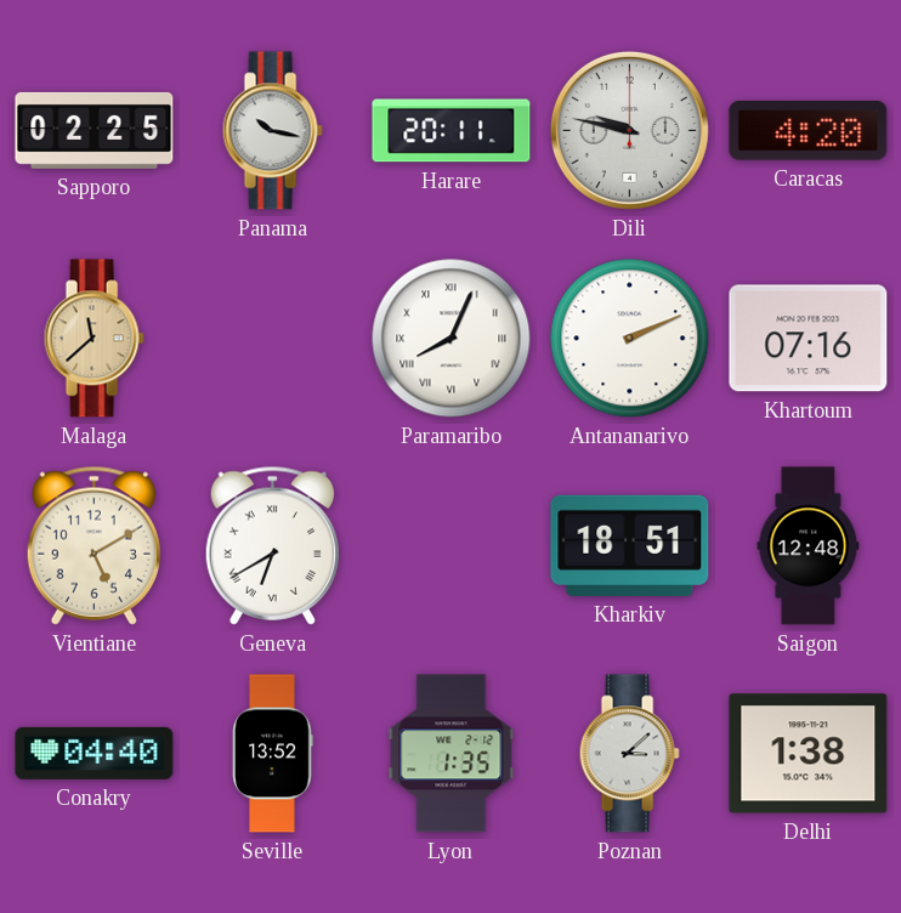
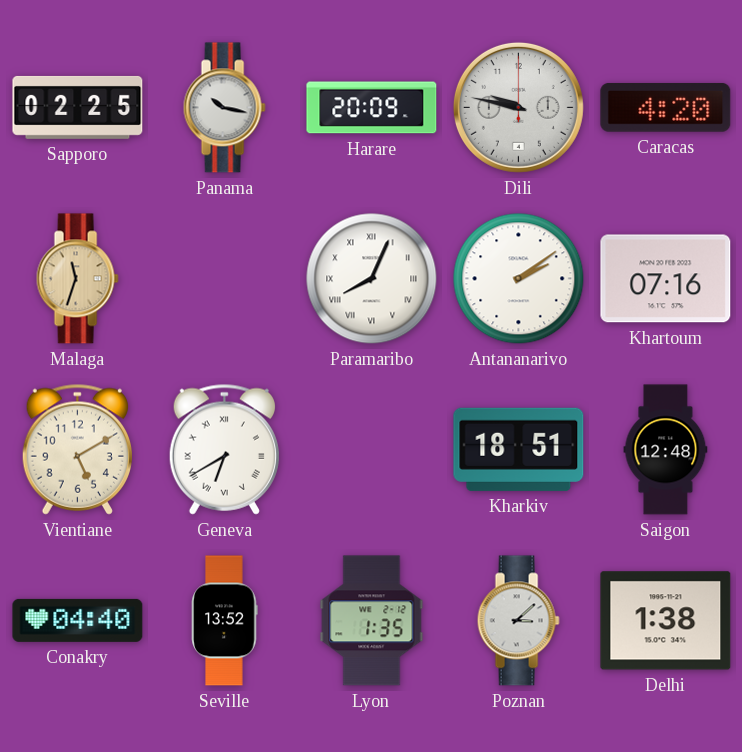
Harare: 20:11 -> 20:09 (372, 108)
Malaga: 11:38 -> 11:33 (77, 279)
Antananarivo: 2:11 -> 2:09 (519, 279)
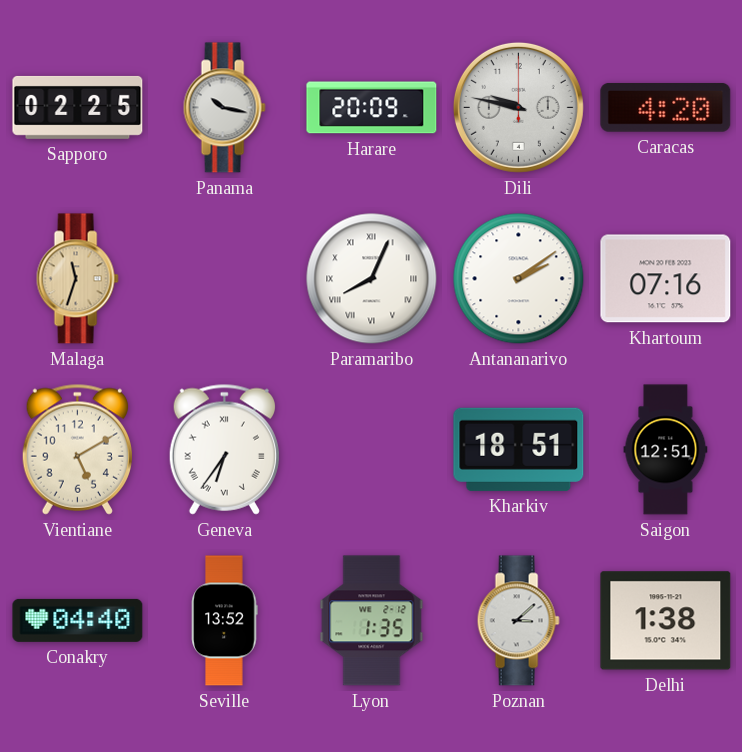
Geneva: 6:40 -> 6:36 (224, 449)
Saigon: 12:48 -> 12:51 (666, 450)
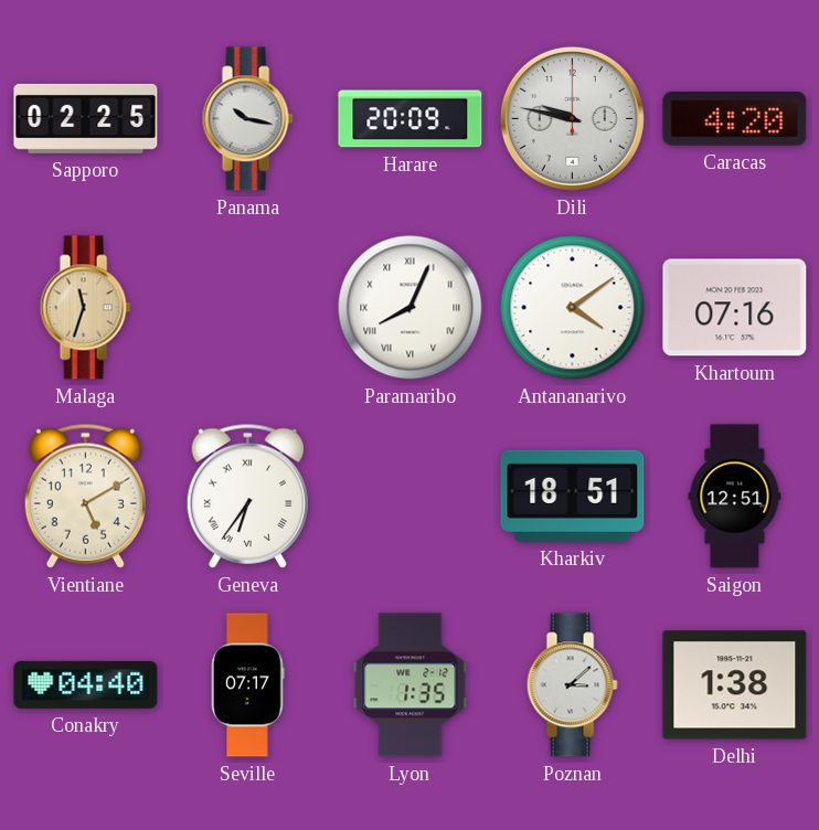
Antananarivo: 2:09 -> 4:09 (573, 308)
Seville: 13:52 -> 07:17 (248, 685)
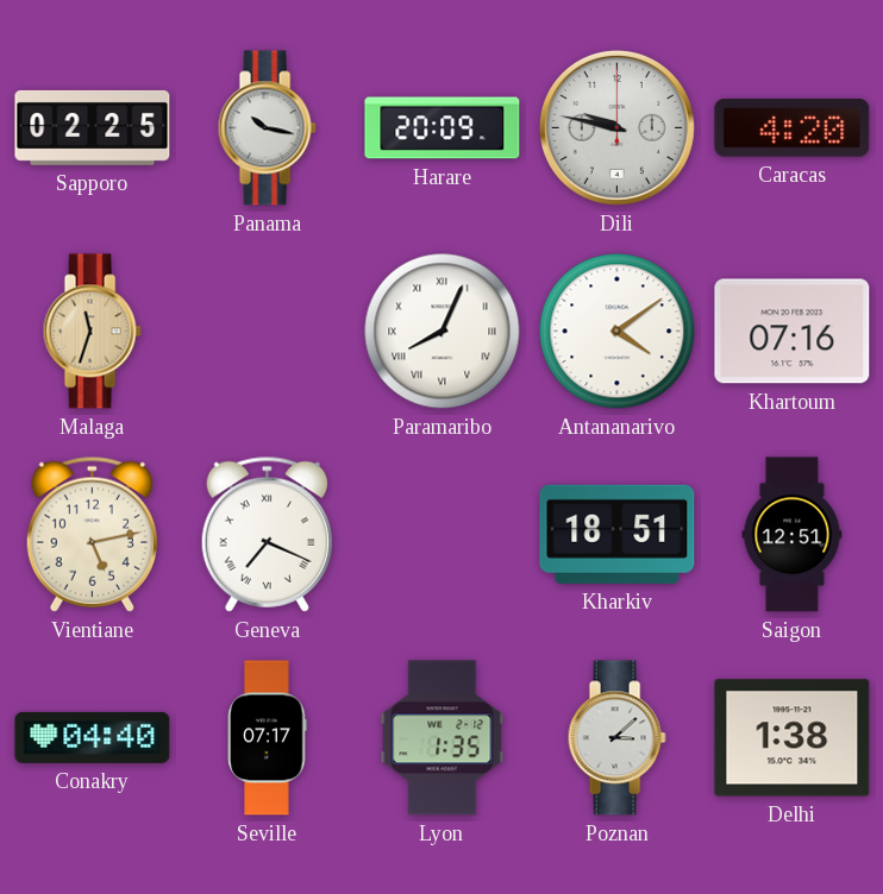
Vientiane: 5:10 -> 5:13 (92, 534)
Geneva: 6:36 -> 7:19 (267, 534)
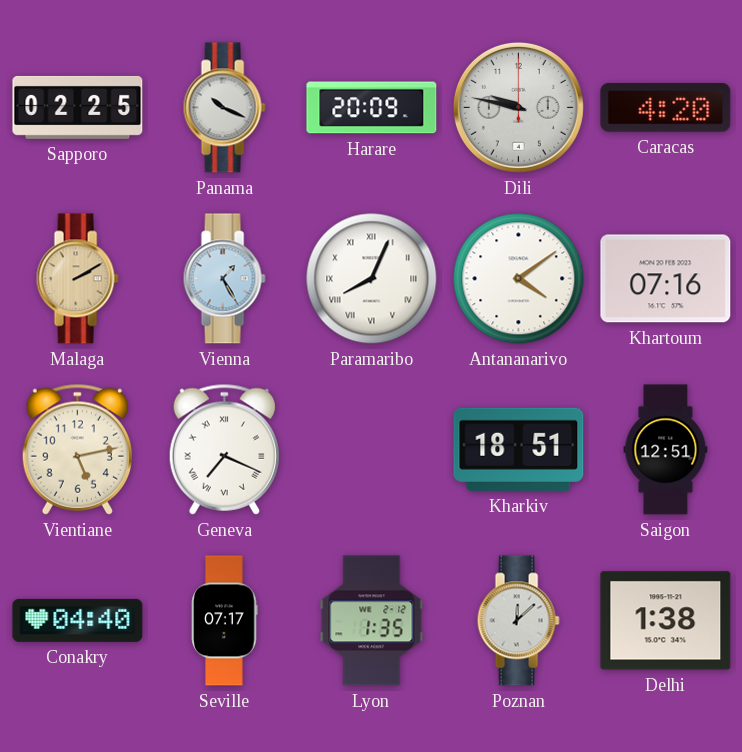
Panama: 10:17 -> 10:19 (224, 108)
Malaga: 11:33 -> 2:10 (77, 279)
Vienna: none -> 1:25 (224, 279)
Poznan: 3:08 -> 12:08 (518, 621)
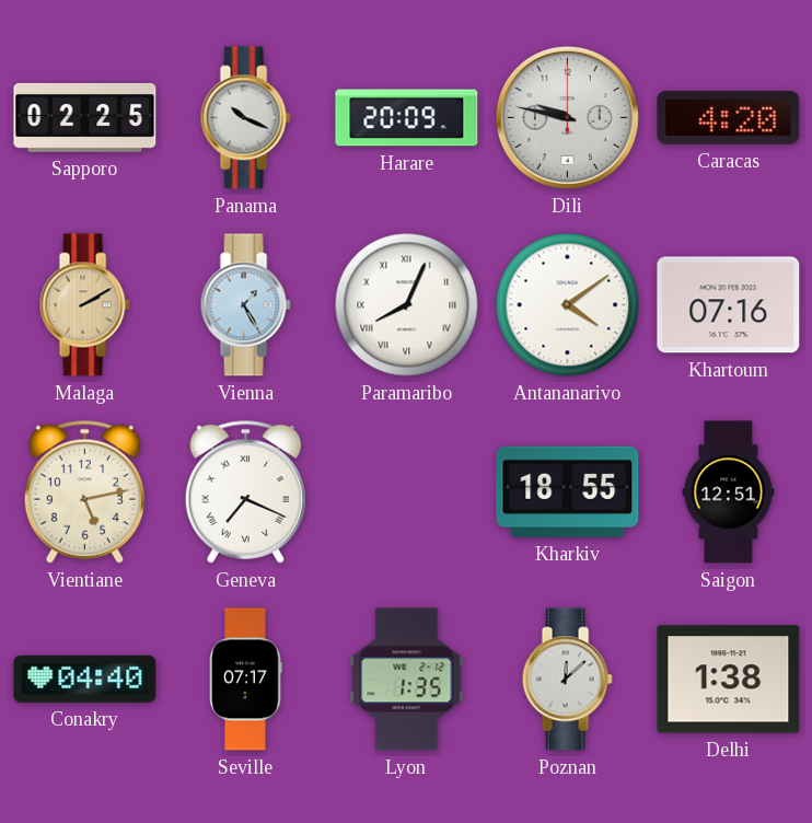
Kharkiv: 18:51 -> 18:55 (568, 491)
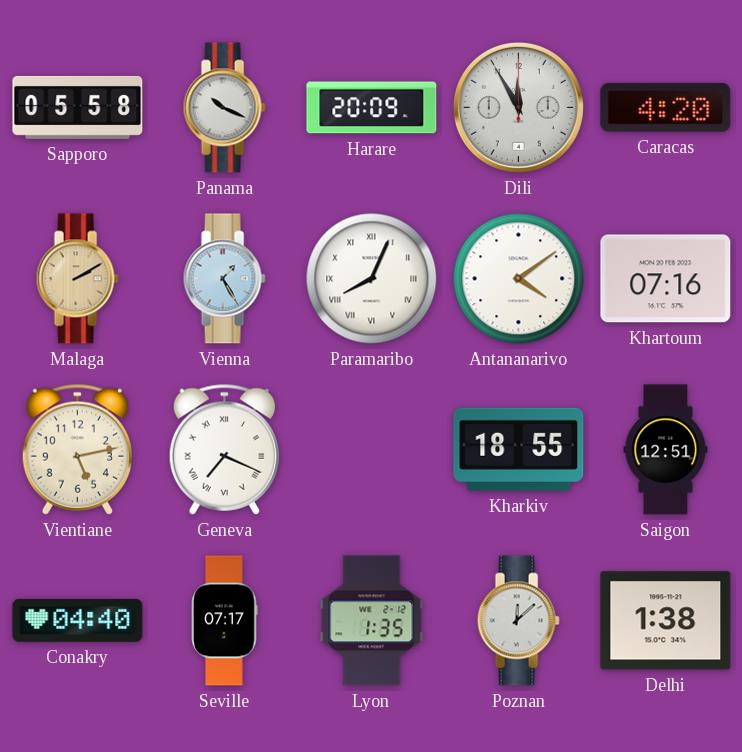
Sapporo: 02:25 -> 05:58 (78, 107)
Dili: 9:47 -> 11:55 (518, 107)
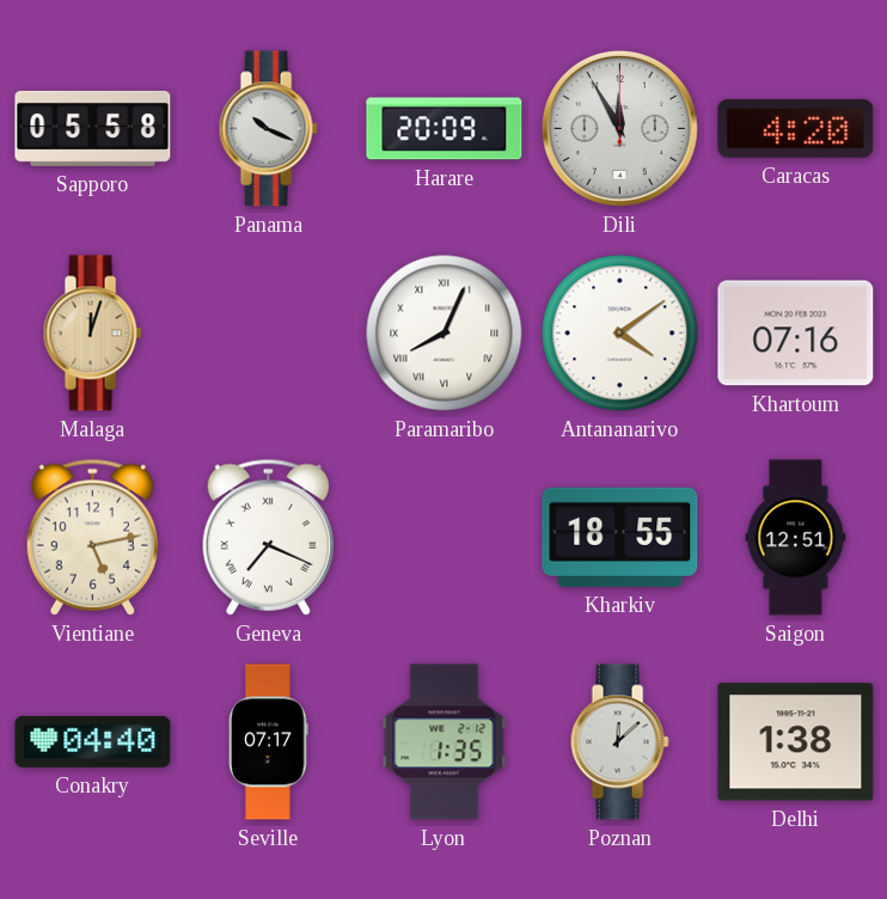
Malaga: 2:10 -> 12:03 (92, 334)
Vienna: 1:25 -> none (224, 279)
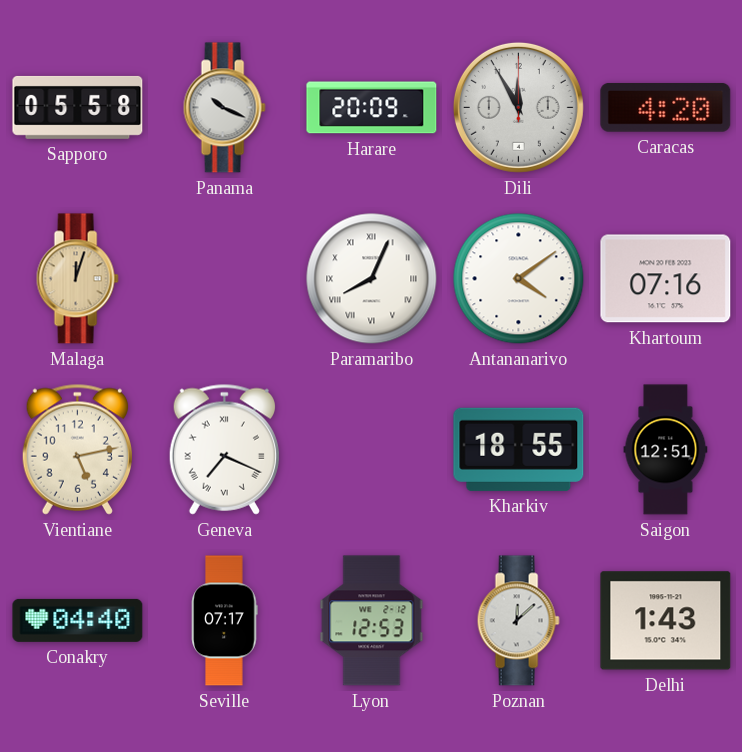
Lyon: 1:35 -> 12:53 (372, 621)
Delhi: 1:38 -> 1:43 (666, 621)
